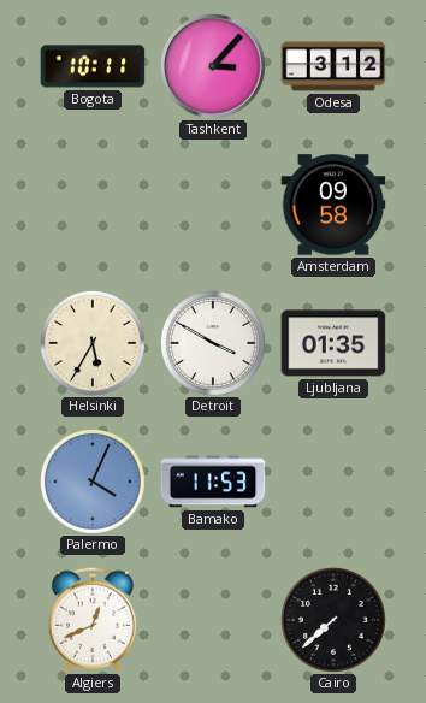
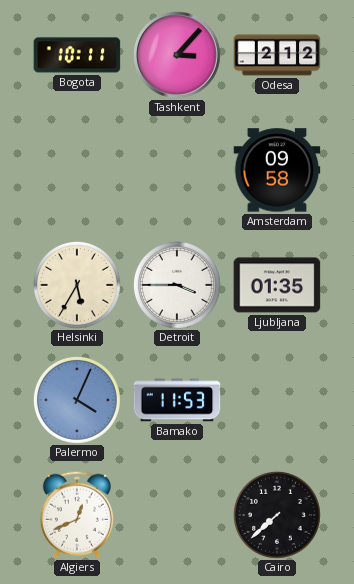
Odesa: 3:12 -> 2:12 (277, 55)
Detroit: 3:50 -> 3:45 (177, 285)
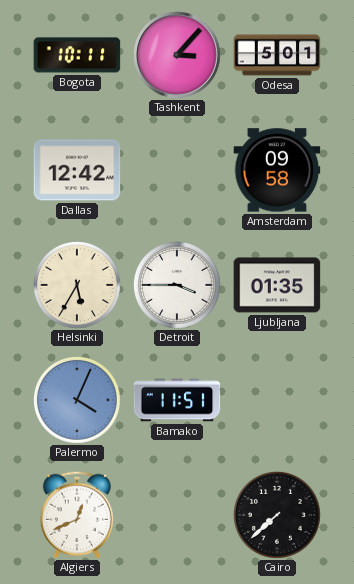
Odesa: 2:12 -> 5:01 (277, 55)
Dallas: none -> 12:42 (77, 170)
Bamako: 11:53 -> 11:51 (177, 400)
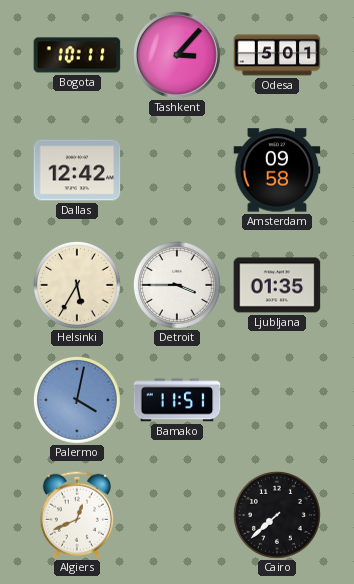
Palermo: 4:04 -> 4:02 (77, 400)
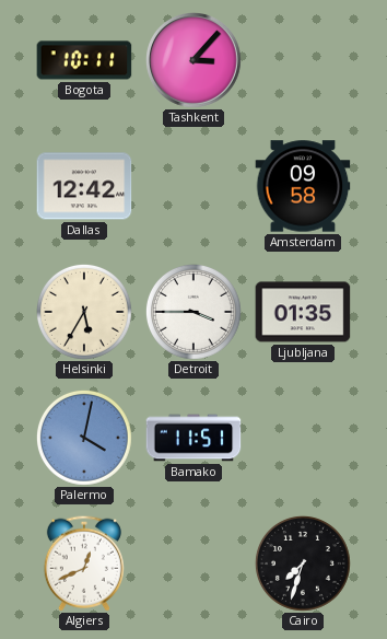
Odesa: 5:01 -> none (277, 55)
Cairo: 7:38 -> 7:33 (303, 564)
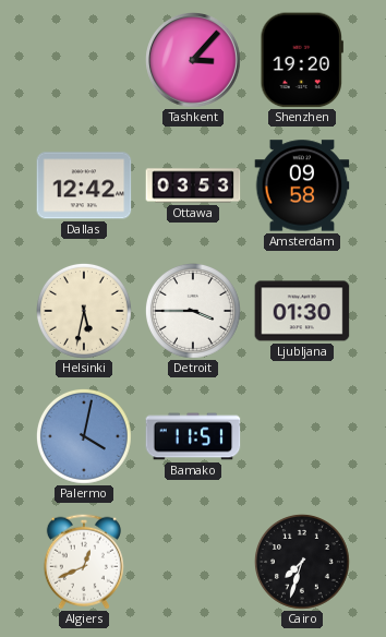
Bogota: 10:11 -> none (84, 60)
Shenzhen: none -> 19:20 (301, 60)
Ottawa: none -> 03:53 (193, 185)
Helsinki: 5:35 -> 5:32 (84, 311)
Ljubljana: 01:35 -> 01:30 (302, 311)
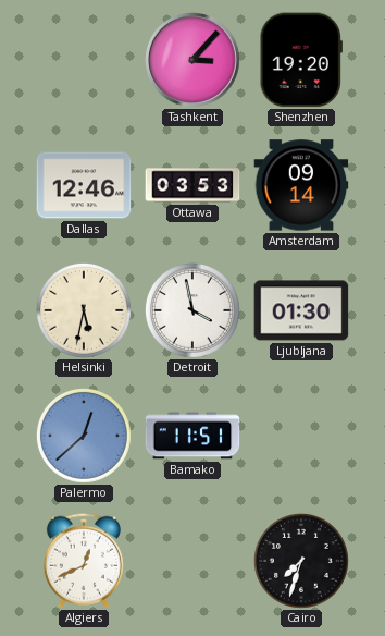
Dallas: 12:42 -> 12:46 (84, 185)
Amsterdam: 09:58 -> 09:14 (301, 185)
Detroit: 3:45 -> 3:58 (192, 310)
Palermo: 4:02 -> 12:38 (84, 436)
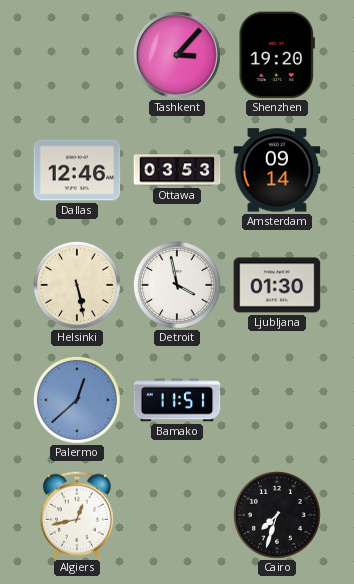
Helsinki: 5:32 -> 5:28 (77, 285)
Algiers: 12:41 -> 12:43 (77, 515)
